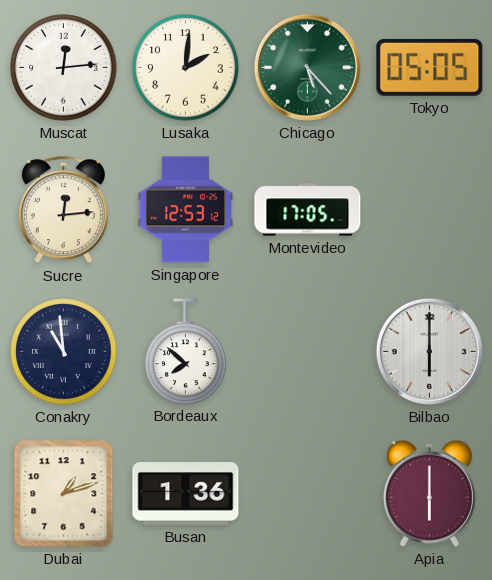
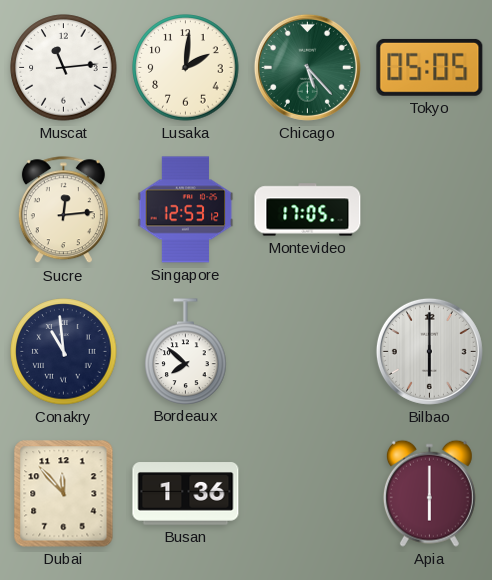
Muscat: 12:14 -> 11:14 (64, 68)
Dubai: 1:12 -> 11:53 (64, 494)
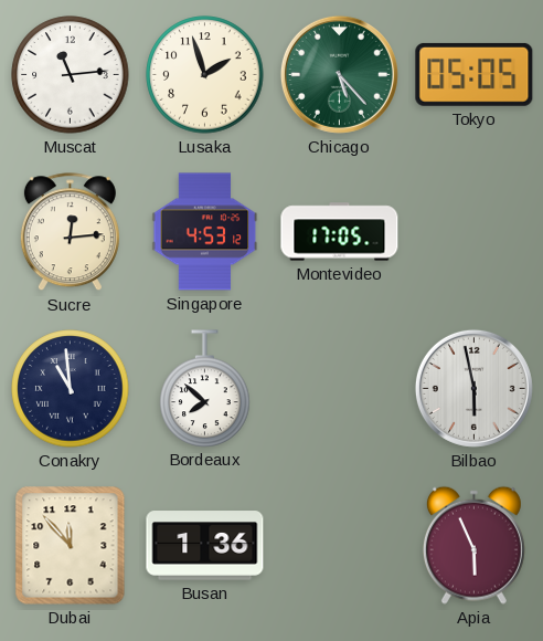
Lusaka: 2:01 -> 1:57 (205, 75)
Singapore: 12:53 -> 4:53 (205, 232)
Bilbao: 6:00 -> 5:58 (473, 388)
Apia: 6:00 -> 5:56 (473, 545)
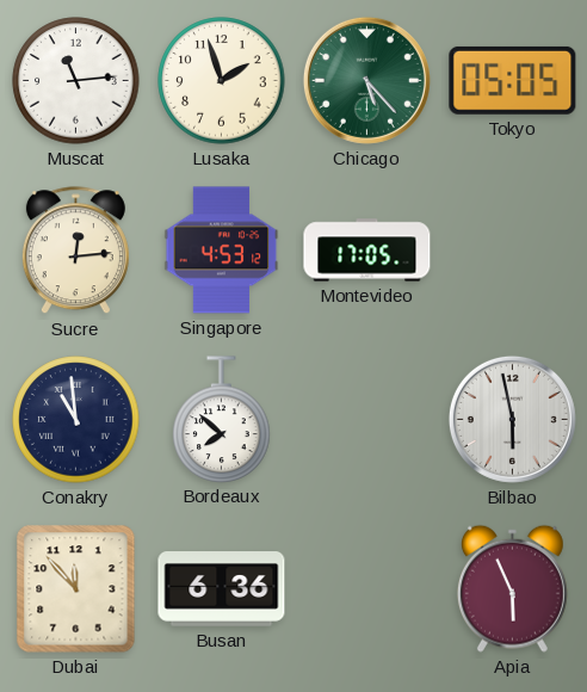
Busan: 1:36 -> 6:36 (222, 589)
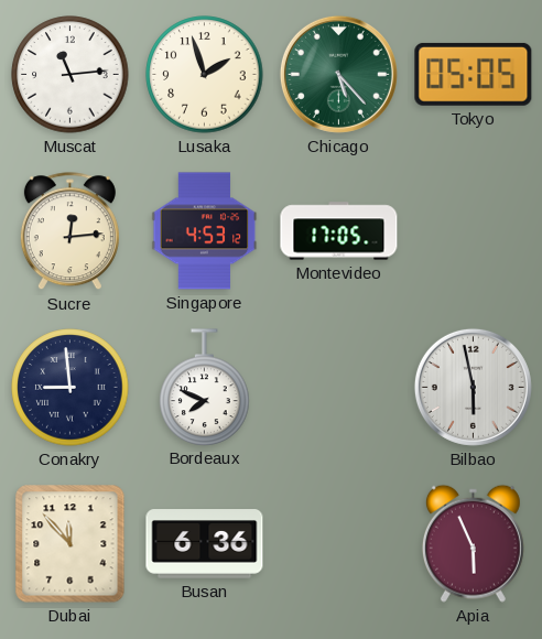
Conakry: 10:59 -> 8:59 (71, 388)
Bordeaux: 7:52 -> 7:49 (205, 387)
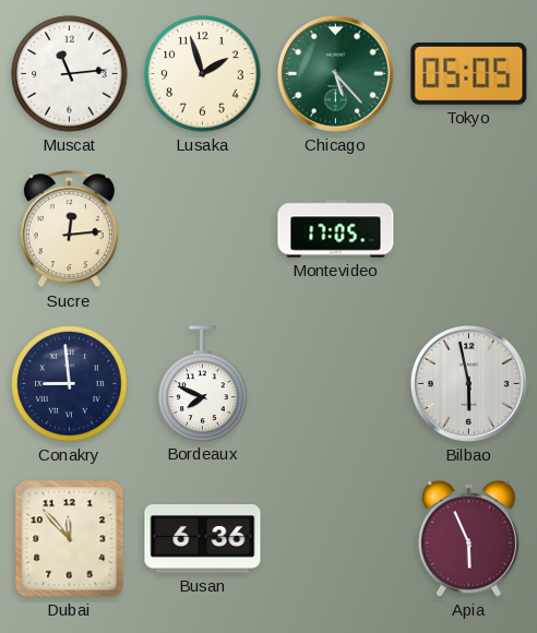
Singapore: 4:53 -> none (205, 231)
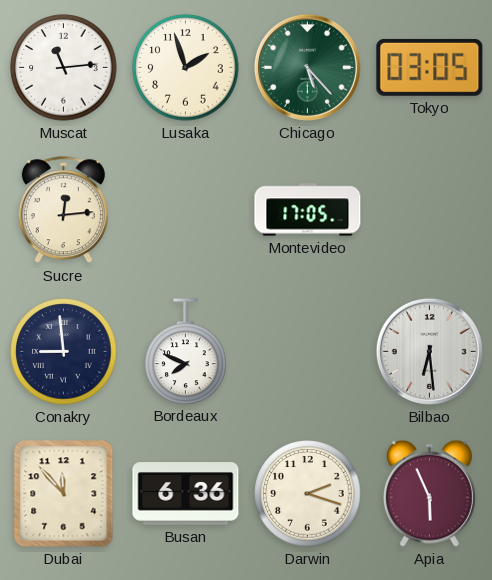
Tokyo: 05:05 -> 03:05 (430, 67)
Bilbao: 5:58 -> 6:29 (429, 351)
Darwin: none -> 2:18 (308, 494)
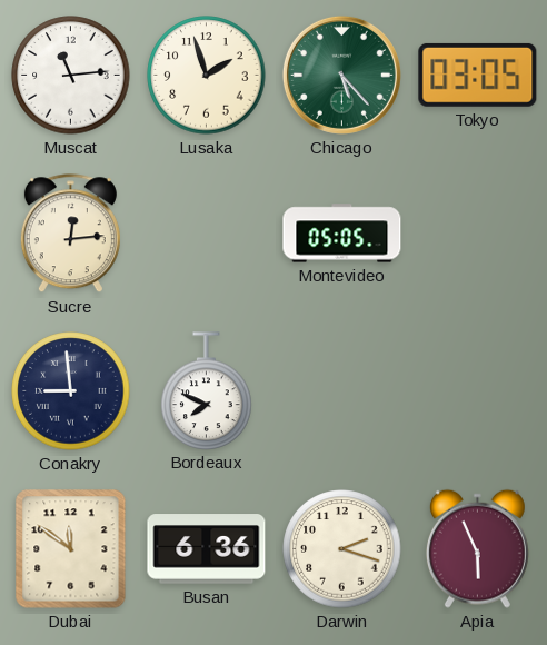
Montevideo: 17:05 -> 05:05 (342, 234)
Bilbao: 6:29 -> none (429, 351)
Dubai: 11:53 -> 11:51 (71, 549)
